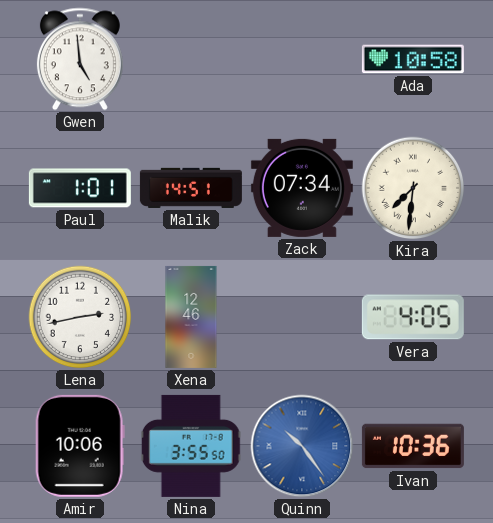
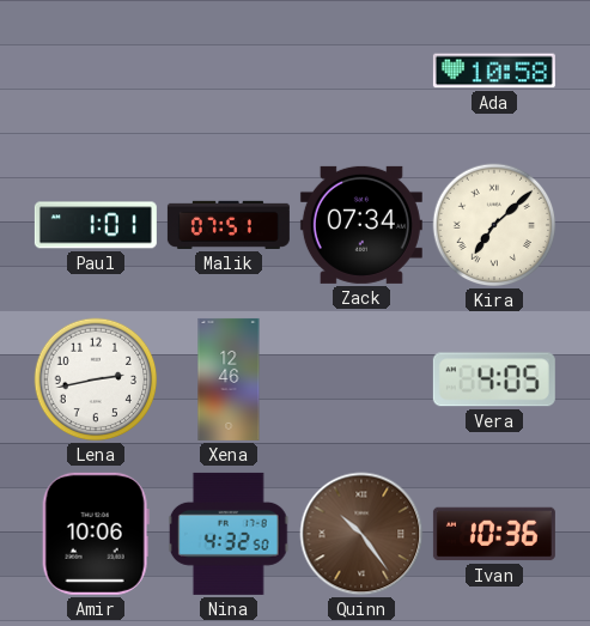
Gwen: 4:59 -> none (80, 59)
Malik: 14:51 -> 07:51 (229, 225)
Kira: 7:31 -> 7:08 (494, 225)
Nina: 3:55 -> 4:32 (229, 534)
Quinn dial: blue -> brown (361, 534)
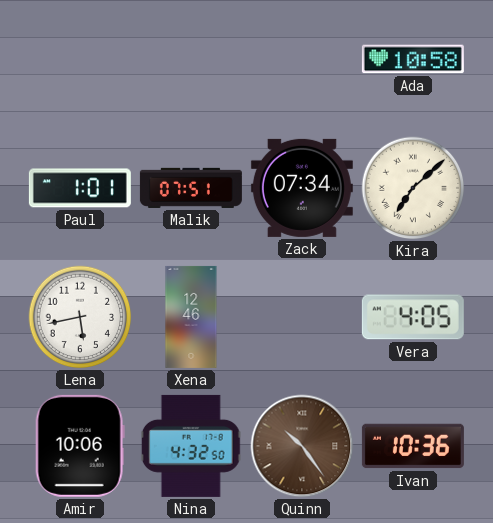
Lena: 2:43 -> 5:43 (80, 317)
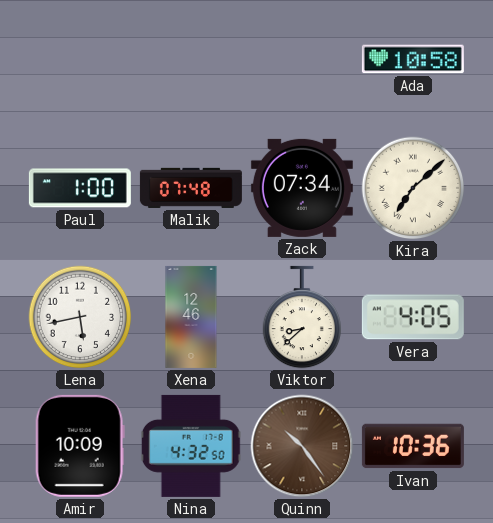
Paul: 1:01 -> 1:00 (80, 188)
Malik: 07:51 -> 07:48 (191, 188)
Viktor: none -> 8:38 (301, 317)
Amir: 10:06 -> 10:09 (80, 446)
